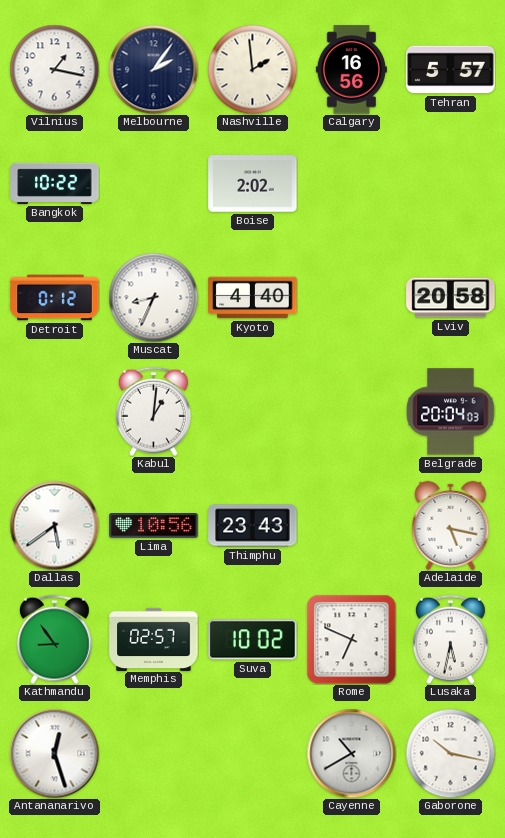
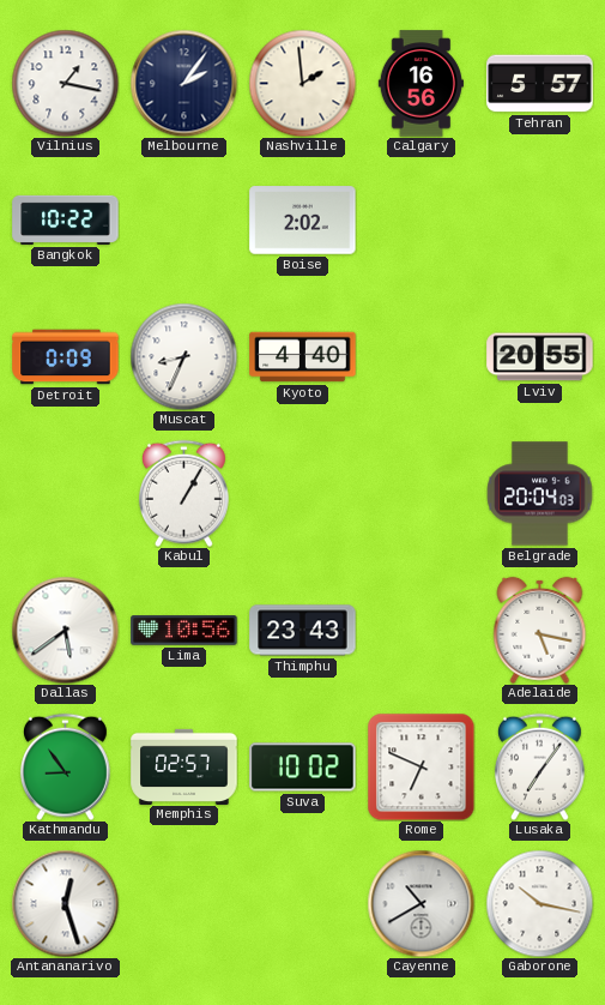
Detroit: 0:12 -> 0:09 (66, 357)
Lviv: 20:58 -> 20:55 (540, 357)
Kabul: 1:01 -> 1:05 (183, 493)
Lusaka: 5:32 -> 7:06 (539, 766)
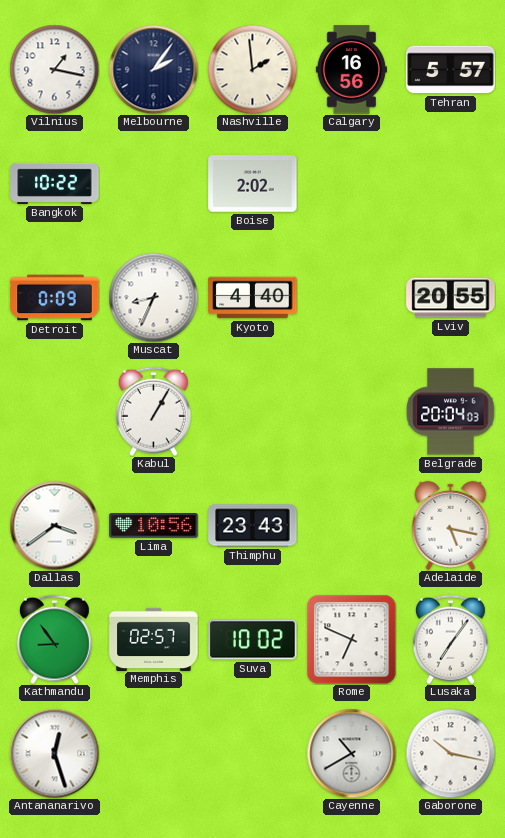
Dallas: 5:39 -> 3:39 (54, 525)
